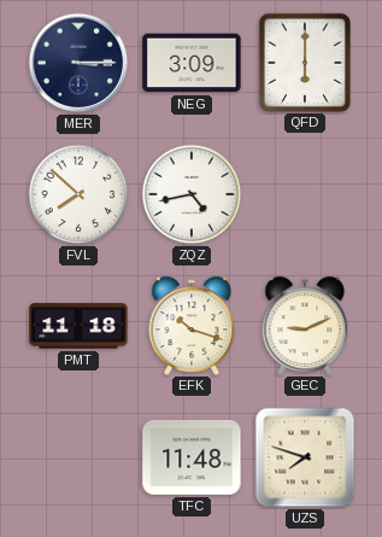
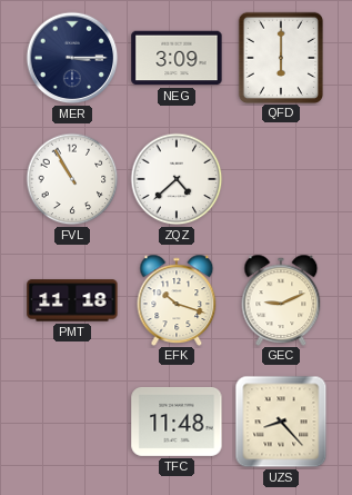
FVL: 7:52 -> 10:55 (72, 179)
ZQZ: 4:43 -> 4:38 (177, 179)
UZS: 7:48 -> 8:23 (281, 422)
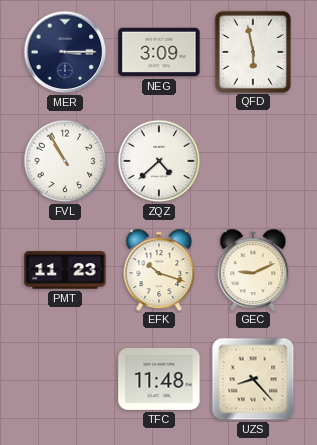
QFD: 6:00 -> 5:58 (253, 51)
PMT: 11:18 -> 11:23 (65, 270)
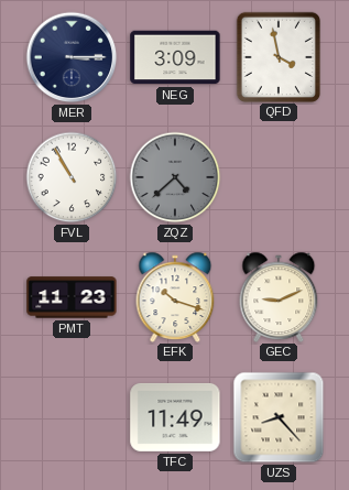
QFD: 5:58 -> 3:58 (279, 56)
ZQZ dial: white -> grey (175, 177)
TFC: 11:48 -> 11:49 (175, 417)
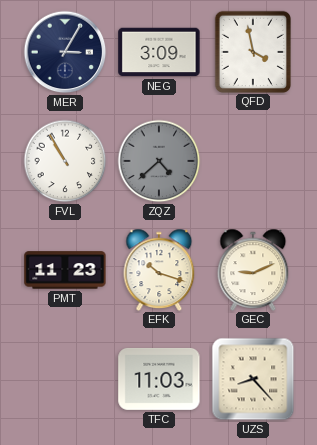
MER: 3:15 -> 3:05 (65, 52)
TFC: 11:49 -> 11:03 (159, 379)
